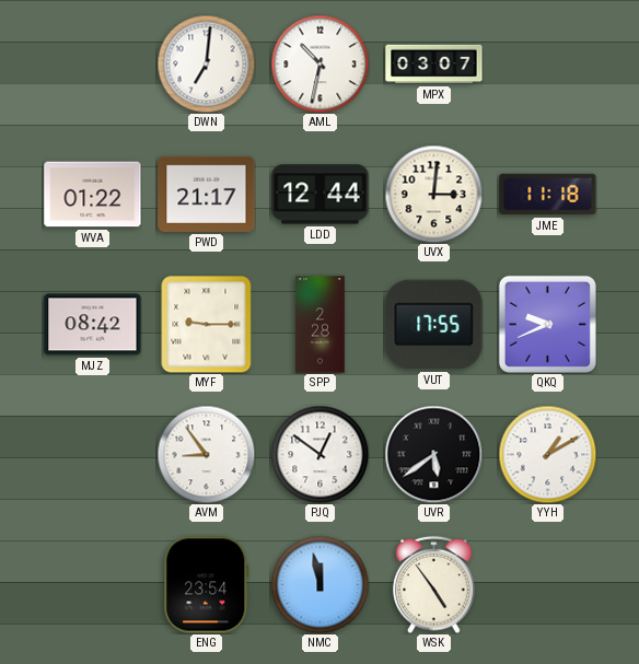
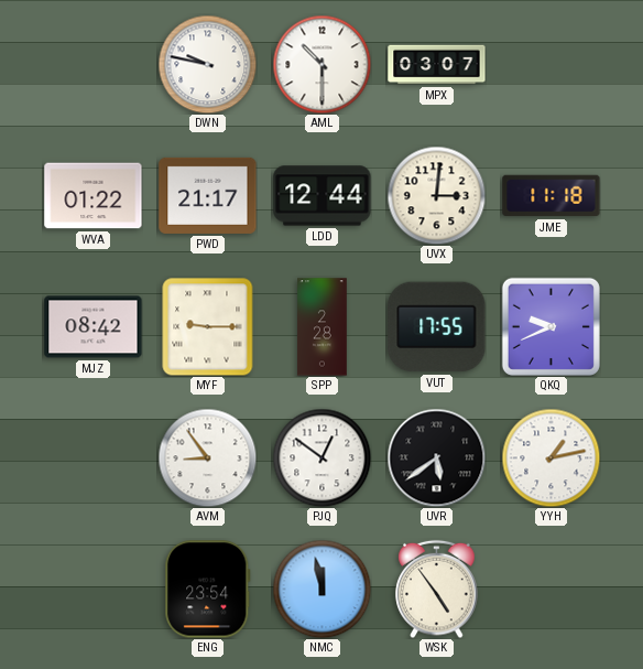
DWN: 7:01 -> 9:47 (207, 64)
AML: 10:32 -> 10:30 (321, 64)
YYH: 1:10 -> 1:13 (551, 457)
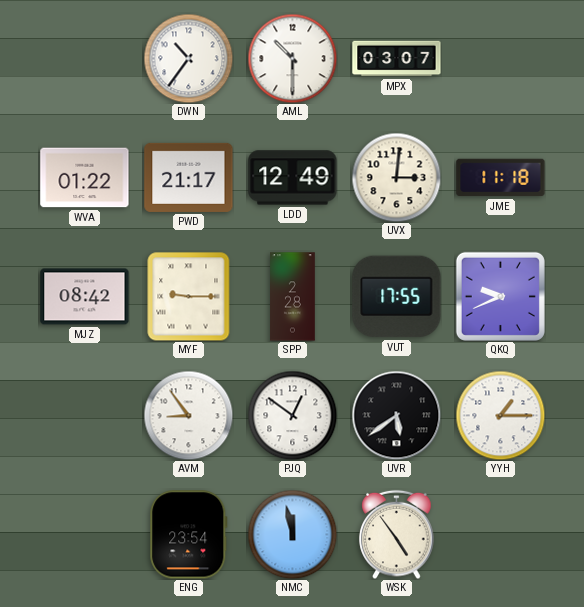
DWN: 9:47 -> 10:36 (188, 58)
LDD: 12:44 -> 12:49 (293, 178)
YYH: 1:13 -> 1:15 (500, 415)
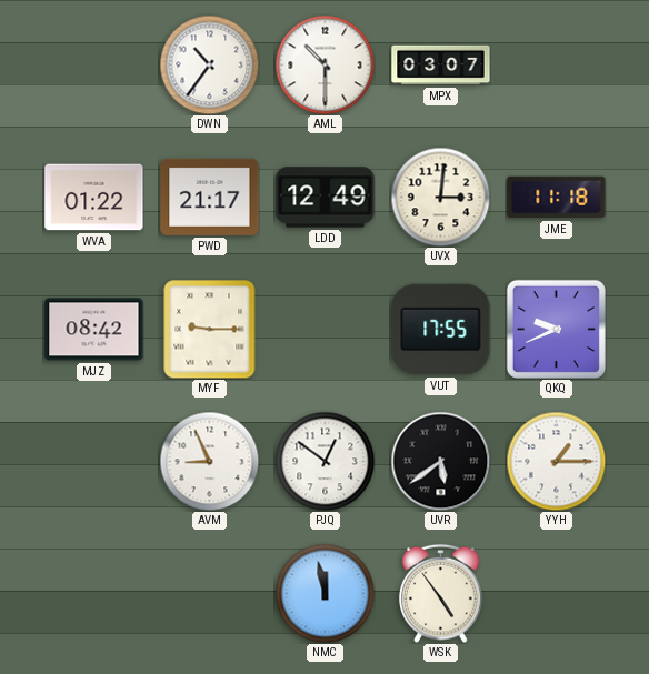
SPP: 2:28 -> none (293, 297)
AVM: 8:54 -> 8:56 (209, 461)
ENG: 23:54 -> none (189, 535)
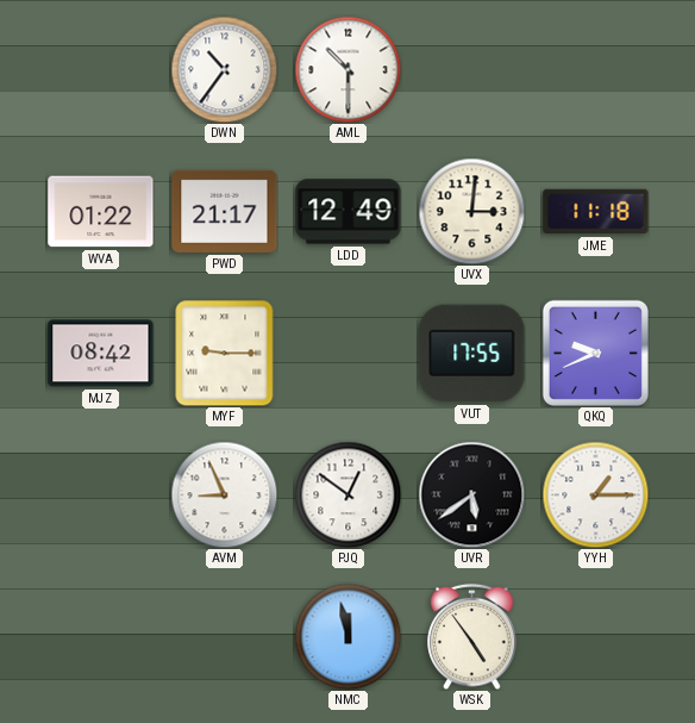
MPX: 03:07 -> none (441, 66)
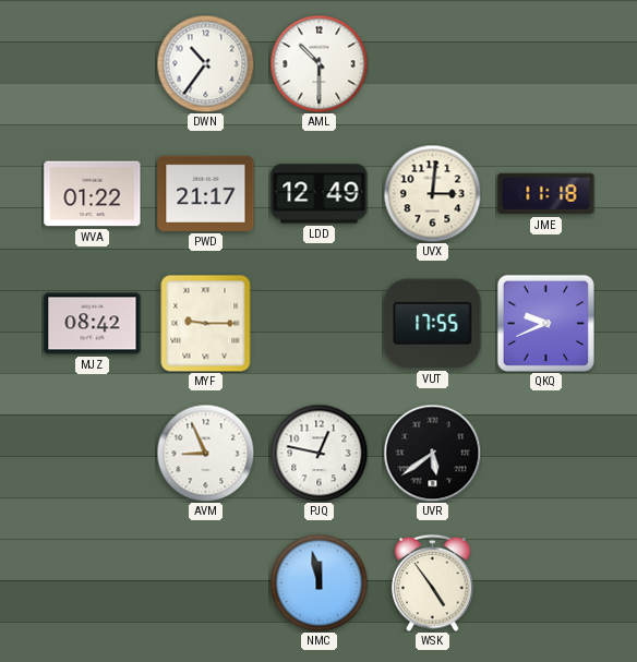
PJQ: 12:51 -> 12:47 (318, 453)
YYH: 1:15 -> none (595, 494)
